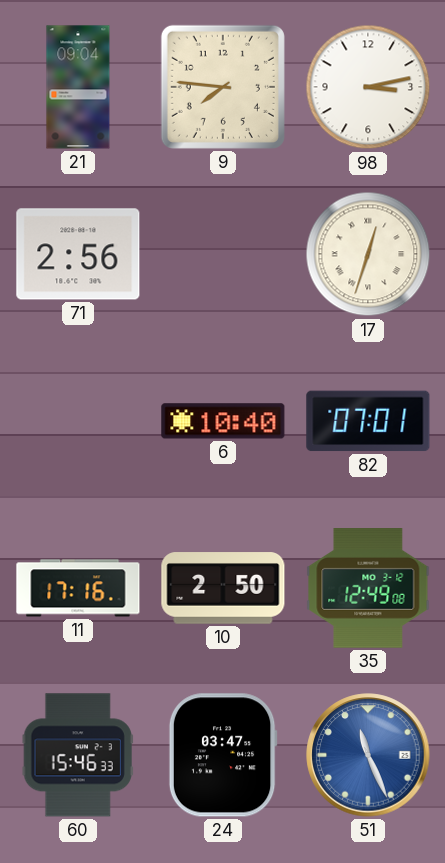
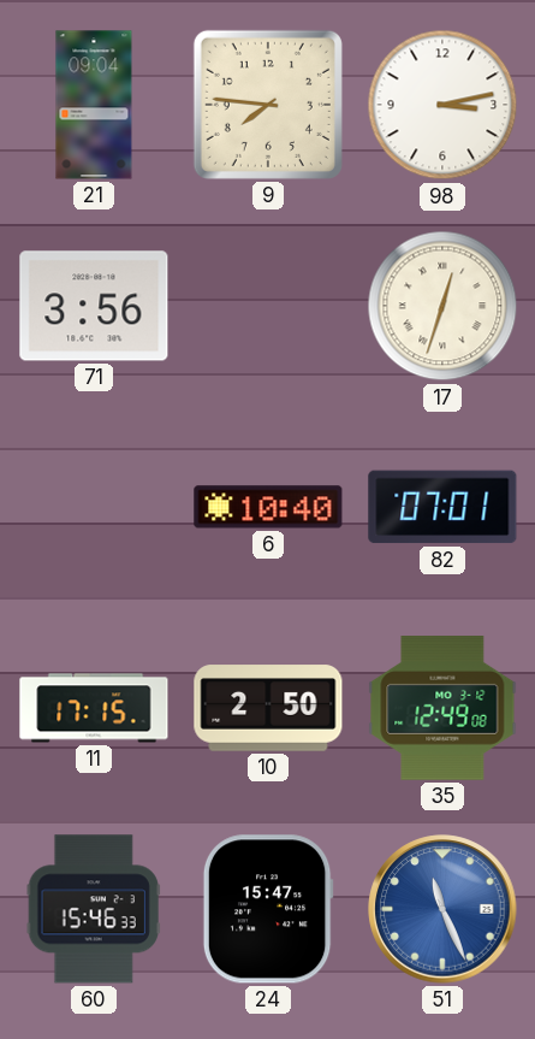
71: 2:56 -> 3:56 (94, 306)
11: 17:16 -> 17:15 (94, 708)
24: 03:47 -> 15:47 (268, 909)
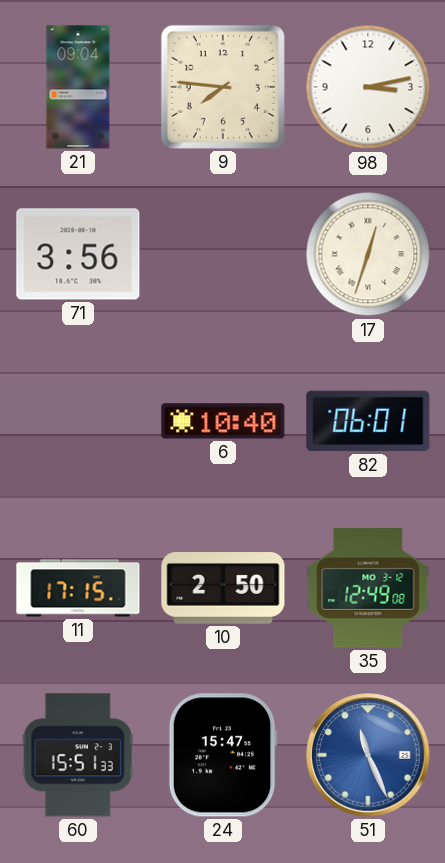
82: 07:01 -> 06:01 (368, 421)
60: 15:46 -> 15:51 (78, 755)
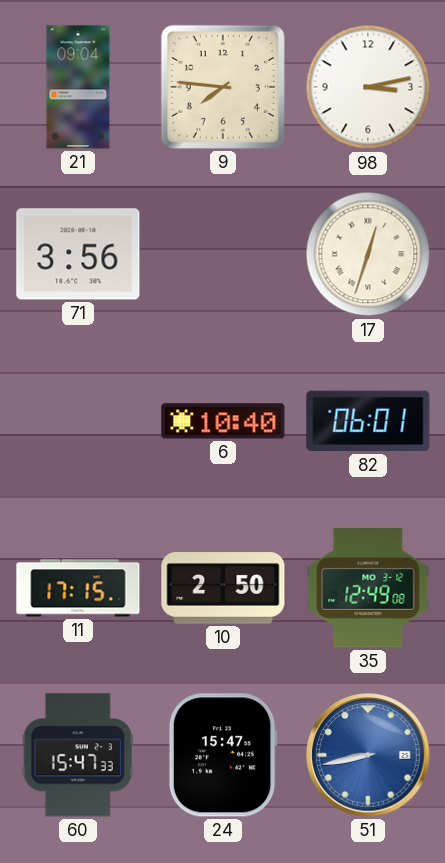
60: 15:51 -> 15:47 (78, 755)
51: 11:26 -> 8:43 (368, 755)
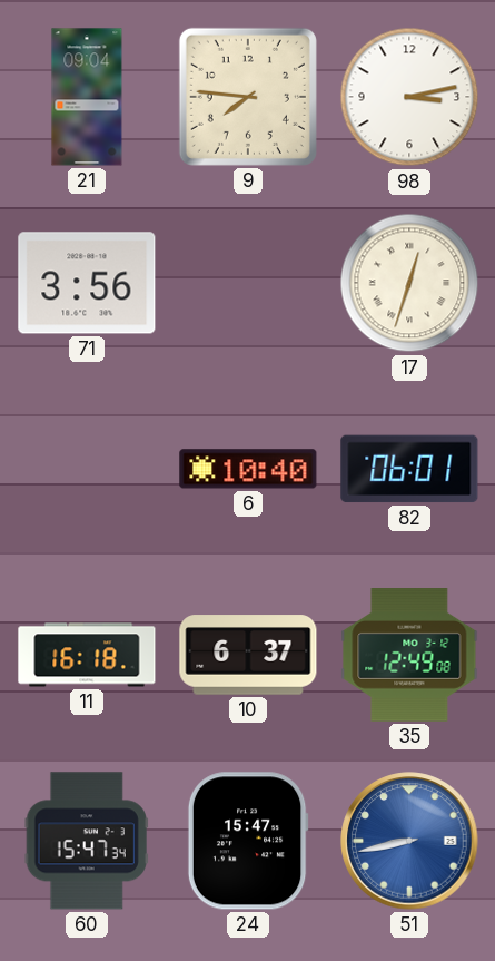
11: 17:15 -> 16:18 (87, 655)
10: 2:50 -> 6:37 (248, 655)
60: 15:47:33 -> 15:47:34 (87, 841)
